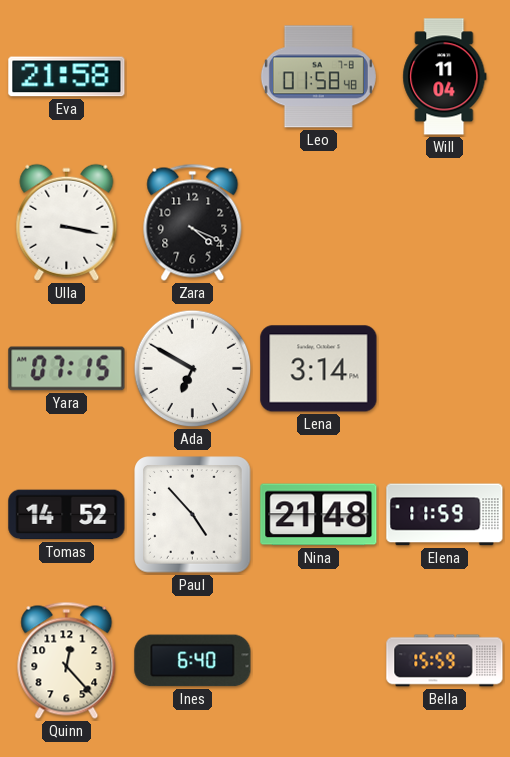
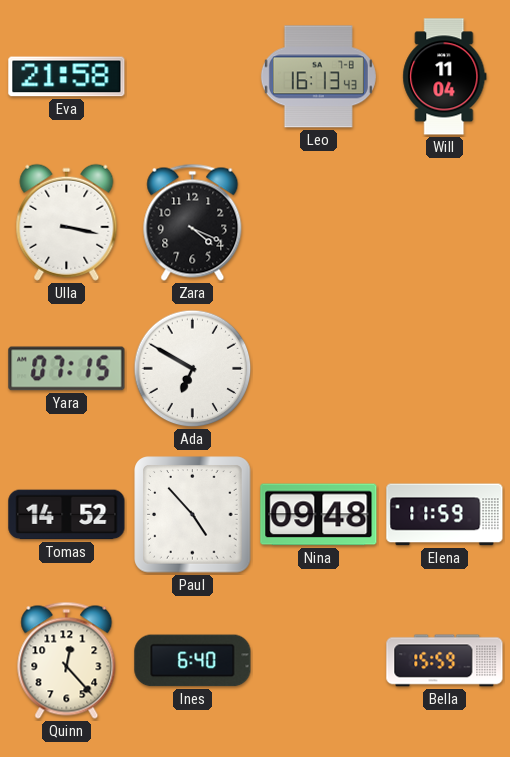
Leo: 01:58 -> 16:13 (318, 77)
Lena: 3:14 -> none (319, 369)
Nina: 21:48 -> 09:48 (319, 515)
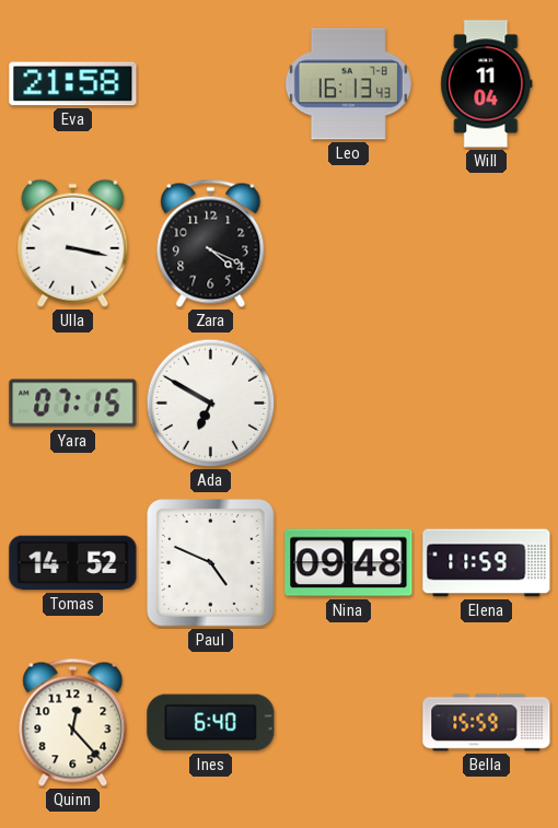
Paul: 4:53 -> 4:49 (211, 563)
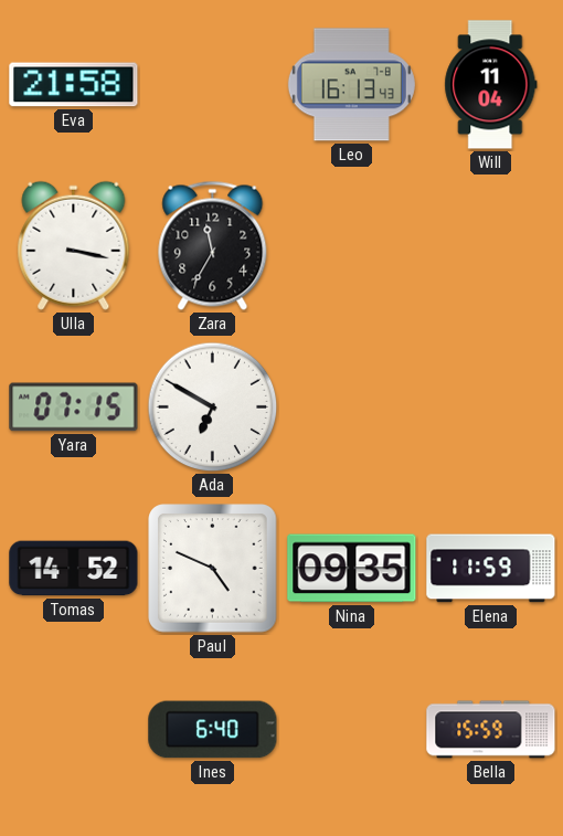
Zara: 4:19 -> 11:35 (213, 245)
Nina: 09:48 -> 09:35 (352, 569)
Quinn: 12:23 -> none (73, 722)
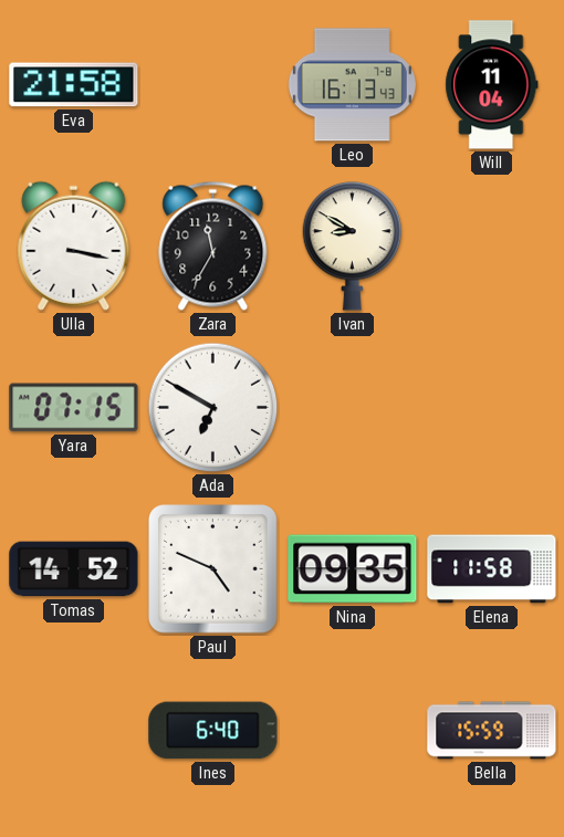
Ivan: none -> 8:50 (353, 247)
Elena: 11:59 -> 11:58 (492, 569)
